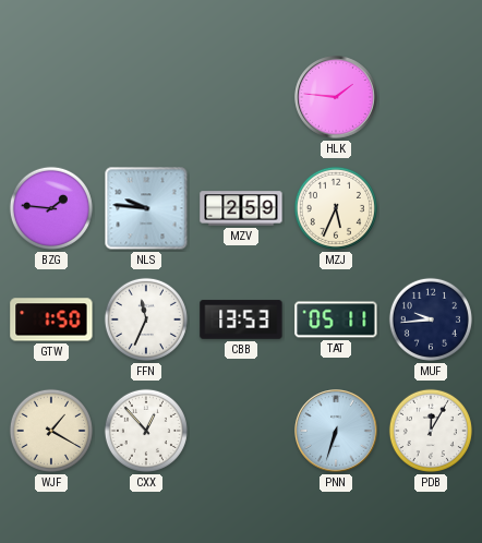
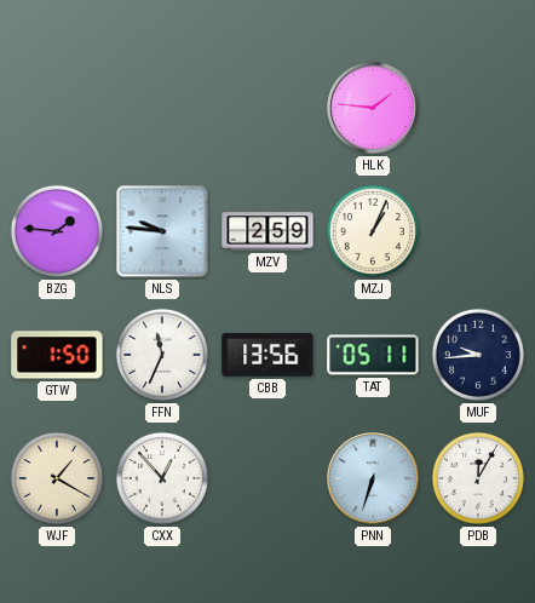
MZJ: 5:34 -> 1:04 (373, 231)
CBB: 13:53 -> 13:56 (267, 355)
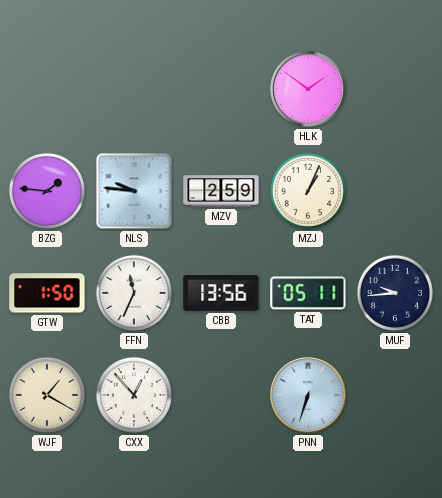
HLK: 1:46 -> 1:51 (308, 89)
PDB: 12:05 -> none (478, 478)
